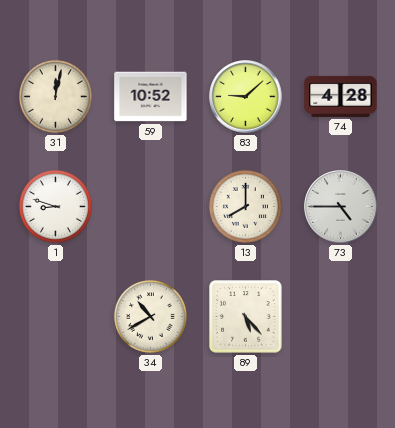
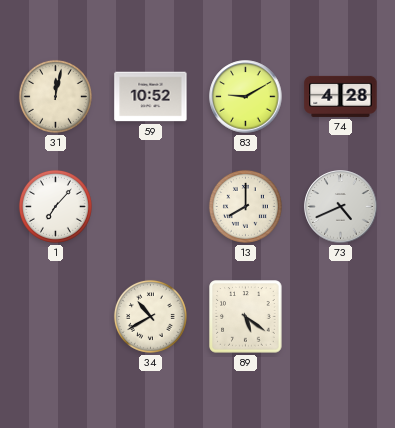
83: 9:08 -> 9:10 (246, 97)
1: 8:48 -> 7:07 (55, 206)
73: 4:45 -> 4:41 (341, 207)
89: 5:23 -> 5:21 (246, 317)
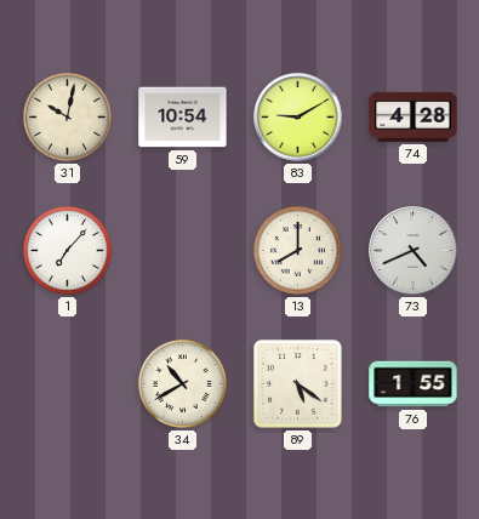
31: 12:02 -> 10:02 (67, 116)
59: 10:52 -> 10:54 (183, 118)
76: none -> 1:55 (414, 384)
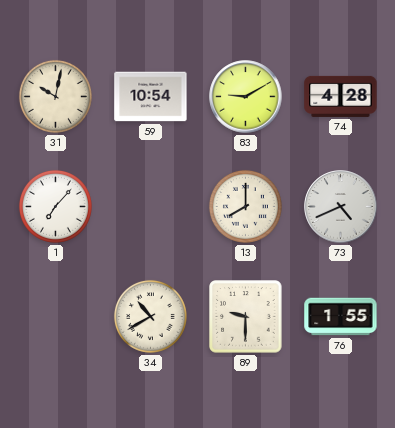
89: 5:21 -> 9:30 (246, 317)
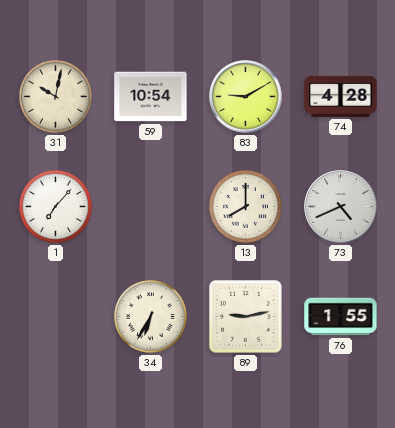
34: 10:40 -> 6:35 (150, 316)
89: 9:30 -> 9:13 (246, 317)
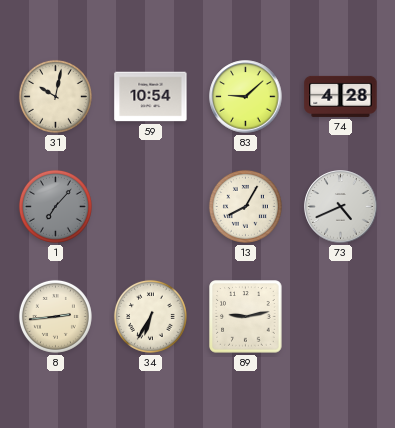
83: 9:10 -> 9:08 (246, 97)
1 dial: white -> grey (55, 206)
13: 8:00 -> 8:05 (245, 206)
8: none -> 2:44 (55, 316)
76: 1:55 -> none (341, 317)
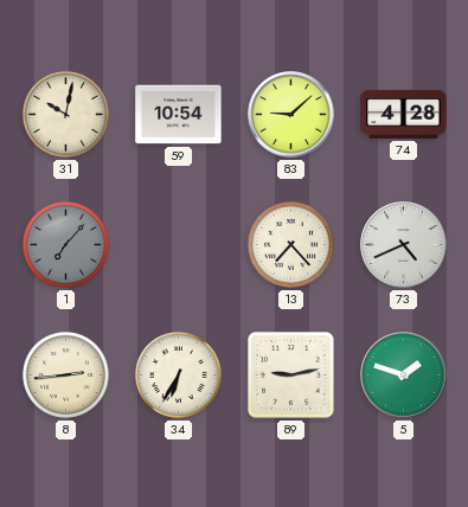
13: 8:05 -> 7:23 (290, 244)
5: none -> 1:48 (404, 376)
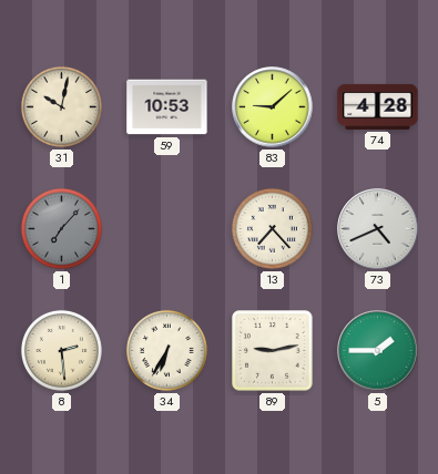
59: 10:54 -> 10:53 (167, 107)
8: 2:44 -> 2:29 (61, 350)
5: 1:48 -> 1:45 (378, 351)
